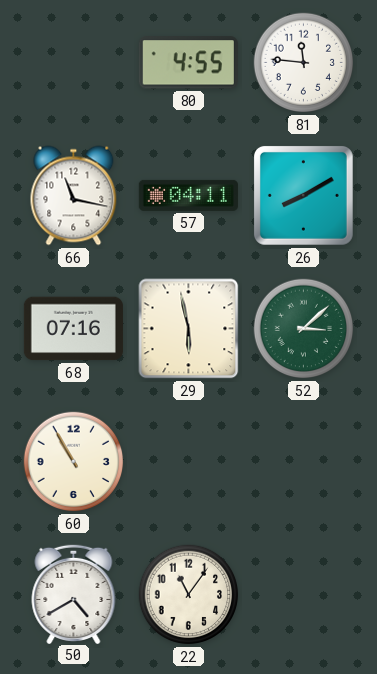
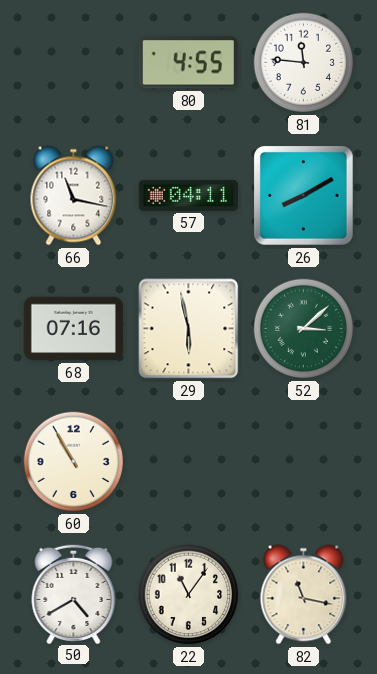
82: none -> 11:17 (304, 595)
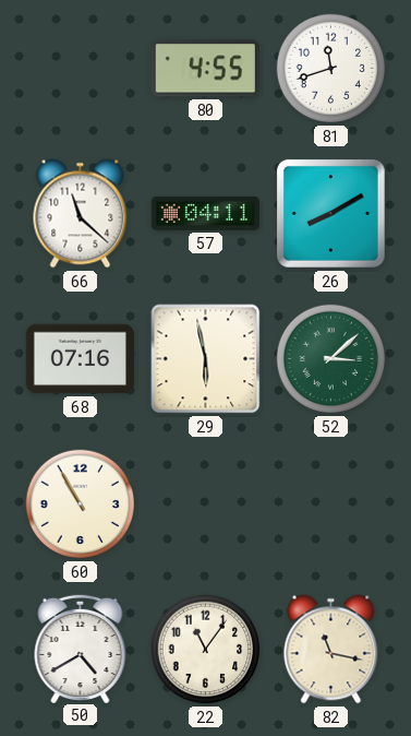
81: 11:46 -> 11:42 (331, 69)
66: 11:17 -> 11:22 (81, 214)
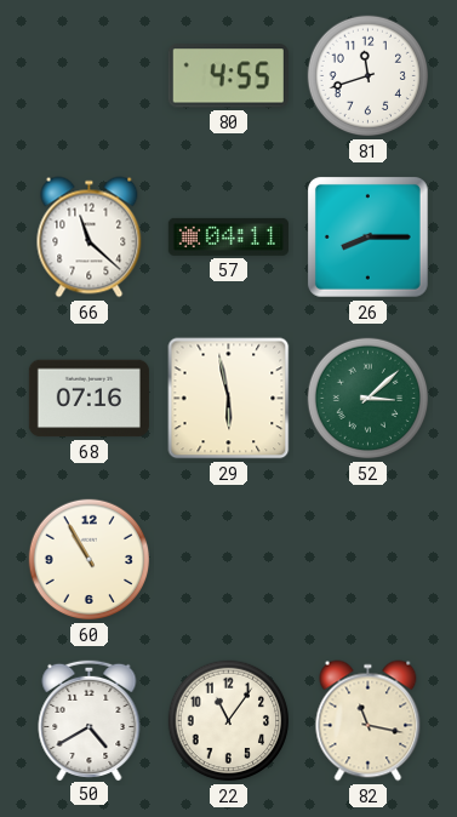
26: 8:10 -> 8:15 (367, 236)
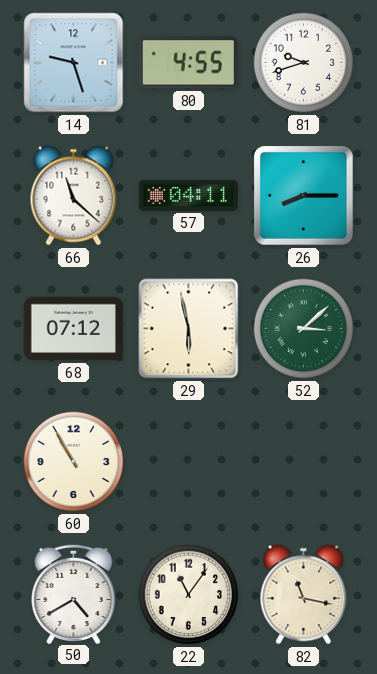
14: none -> 9:27 (74, 63)
81: 11:42 -> 9:42 (304, 63)
68: 07:16 -> 07:12 (73, 329)
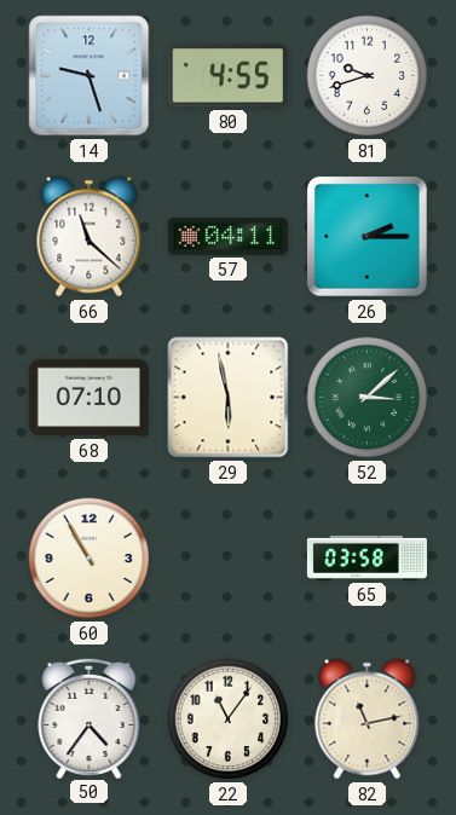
26: 8:15 -> 2:15 (366, 236)
68: 07:12 -> 07:10 (88, 398)
65: none -> 03:58 (366, 557)
50: 4:40 -> 4:36 (90, 717)
82: 11:17 -> 11:13 (368, 719)
